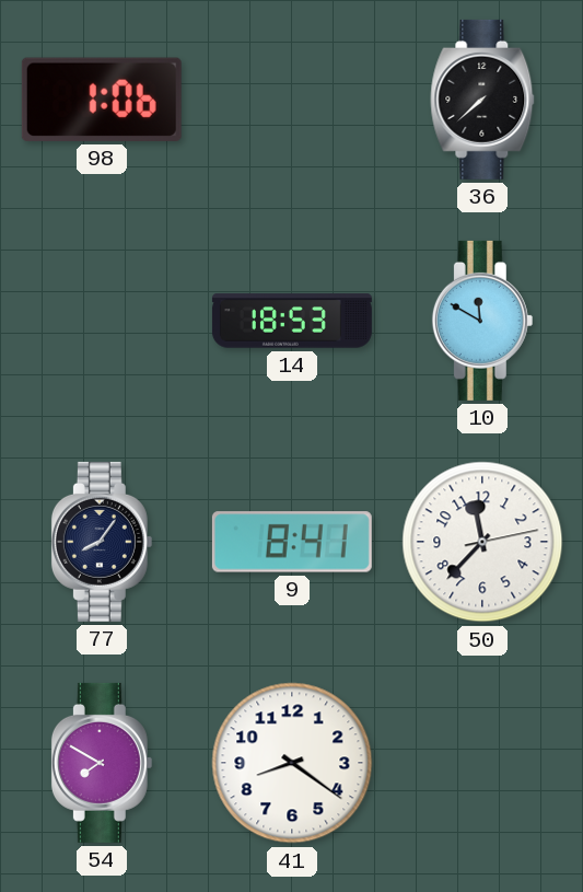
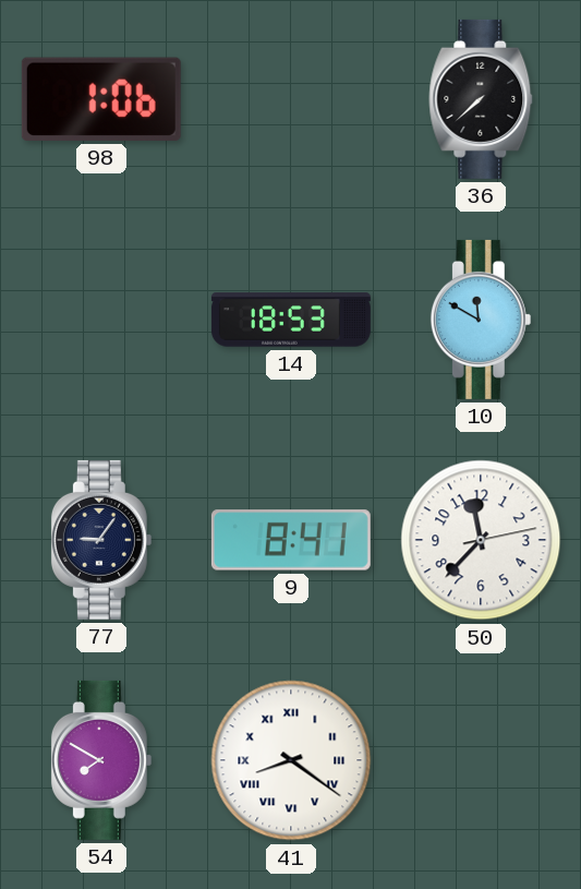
77: 8:06 -> 9:06 (101, 540)
41 numerals: Arabic -> Roman (291, 760)
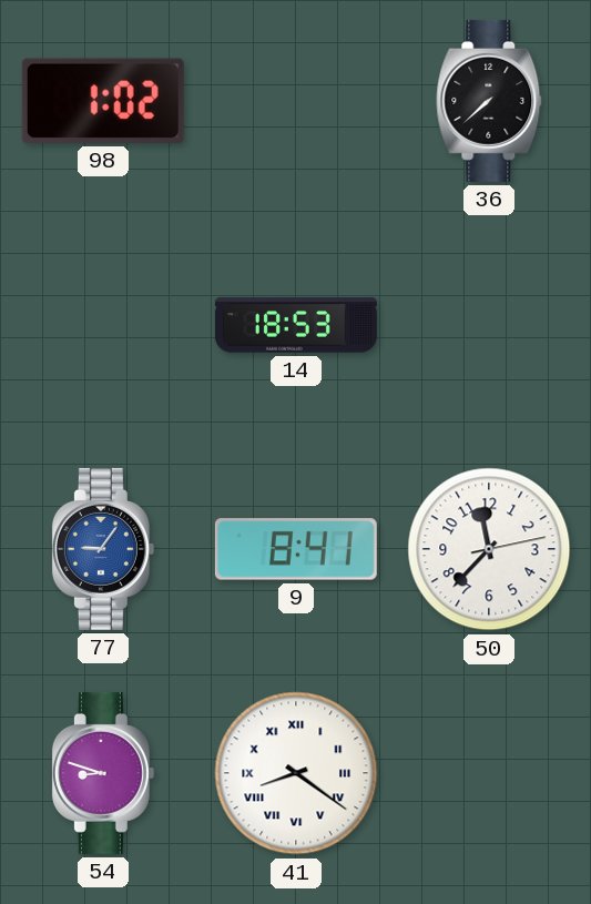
98: 1:06 -> 1:02 (103, 101)
10: 11:50 -> none (481, 320)
77 dial: navy -> blue (103, 549)
54: 7:50 -> 8:48 (103, 773)
